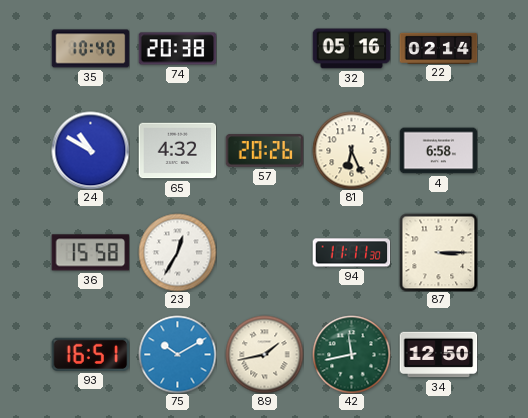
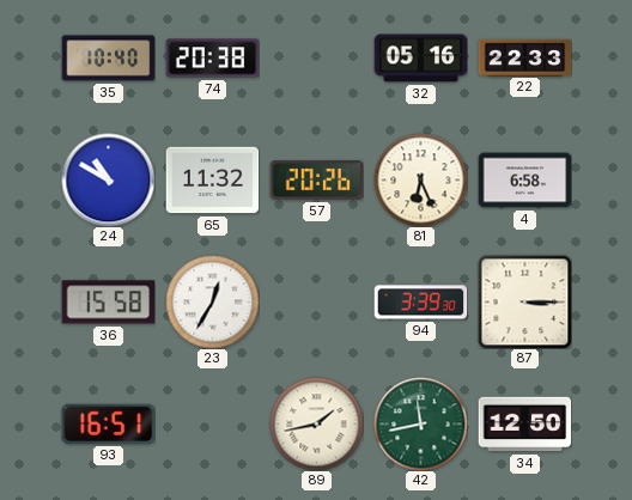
22: 02:14 -> 22:33 (524, 57)
65: 4:32 -> 11:32 (212, 181)
94: 11:11 -> 3:39 (420, 303)
75: 10:10 -> none (177, 354)
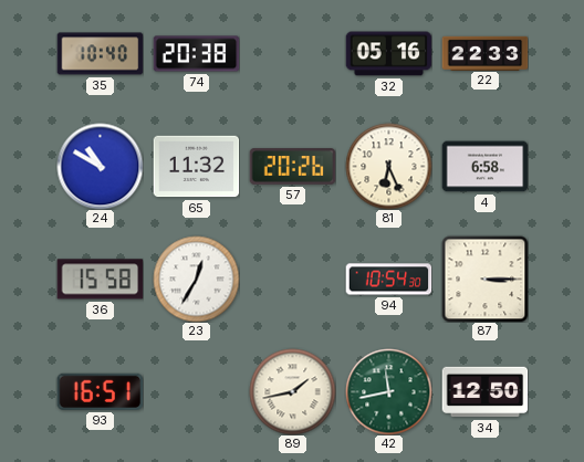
94: 3:39 -> 10:54 (388, 280)
